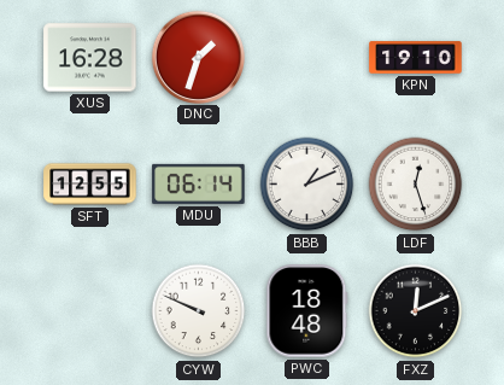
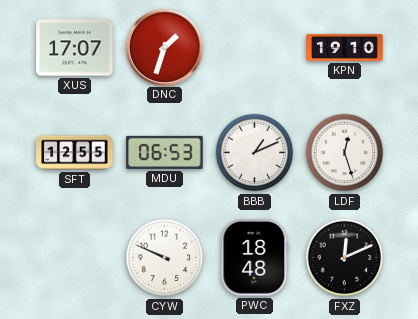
XUS: 16:28 -> 17:07 (75, 48)
MDU: 06:14 -> 06:53 (165, 152)
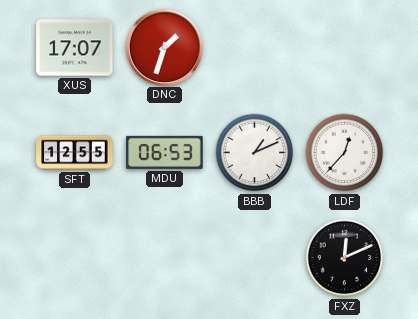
KPN: 19:10 -> none (345, 48)
LDF: 12:27 -> 12:37 (345, 153)
CYW: 9:49 -> none (165, 258)
PWC: 18:48 -> none (255, 258)
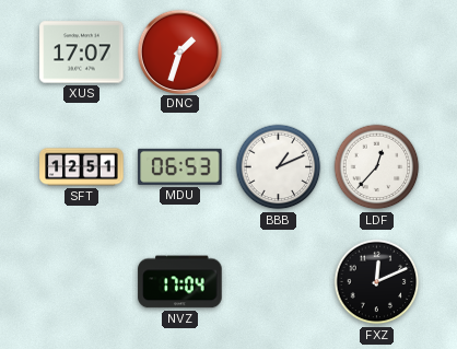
SFT: 12:55 -> 12:51 (82, 167)
NVZ: none -> 17:04 (180, 282)
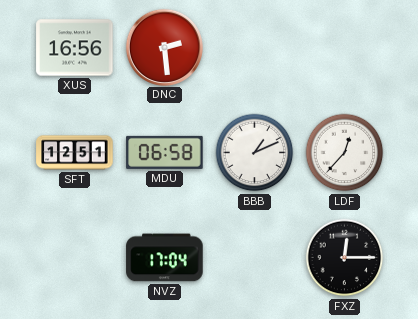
XUS: 17:07 -> 16:56 (75, 48)
DNC: 1:33 -> 2:29 (164, 47)
MDU: 06:53 -> 06:58 (165, 152)
FXZ: 12:11 -> 12:15 (345, 258)
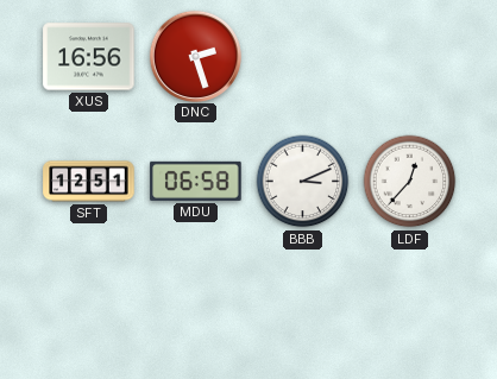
DNC: 2:29 -> 2:27 (195, 56)
BBB: 1:11 -> 3:11 (303, 182)
NVZ: 17:04 -> none (165, 258)
FXZ: 12:15 -> none (345, 258)
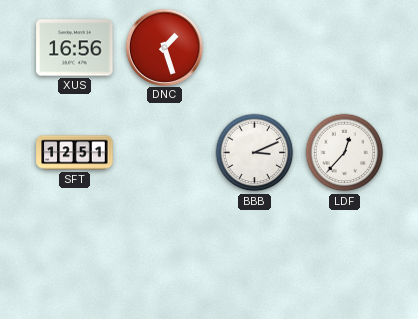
DNC: 2:27 -> 1:27 (164, 47)
MDU: 06:58 -> none (196, 181)
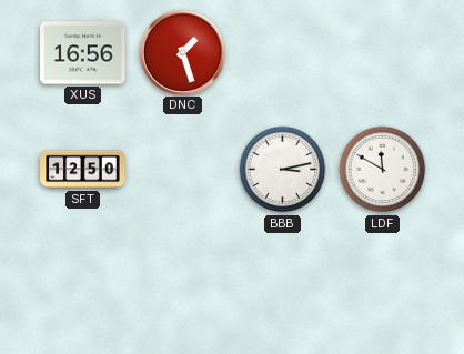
SFT: 12:51 -> 12:50 (83, 170)
BBB: 3:11 -> 3:13 (283, 170)
LDF: 12:37 -> 11:50 (383, 170)
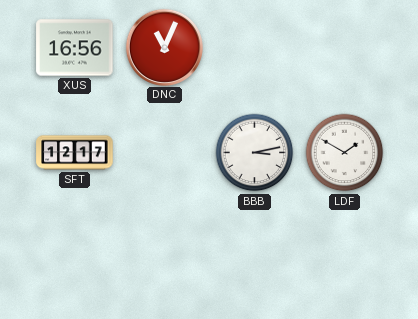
DNC: 1:27 -> 11:04 (164, 47)
SFT: 12:50 -> 12:17 (75, 153)
LDF: 11:50 -> 1:50 (345, 153)
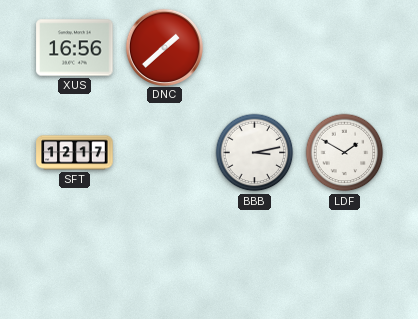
DNC: 11:04 -> 1:38 (164, 47)
